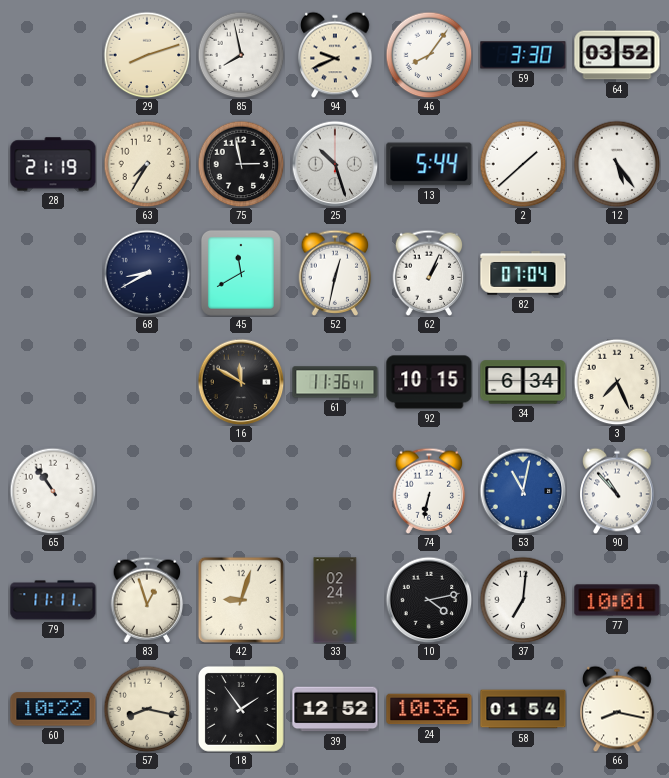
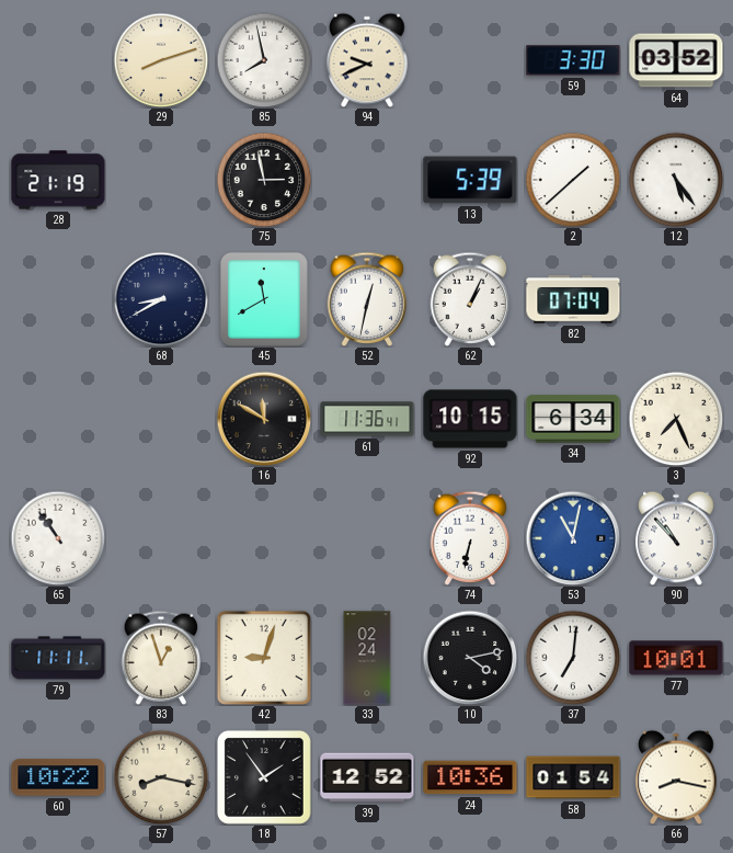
46: 8:06 -> none (429, 55)
63: 7:35 -> none (147, 164)
25: 10:27 -> none (335, 164)
13: 5:44 -> 5:39 (470, 180)
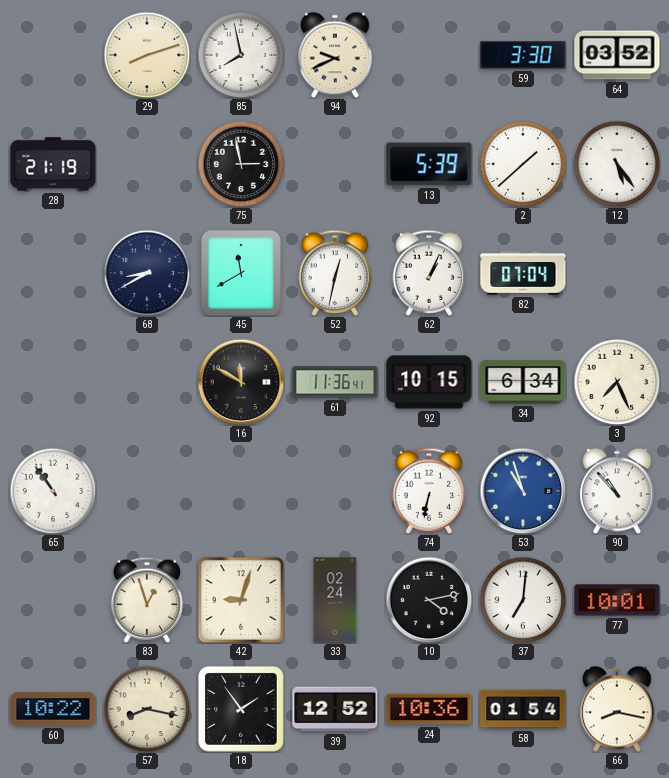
53: 11:02 -> 10:57 (523, 491)
79: 11:11 -> none (58, 658)
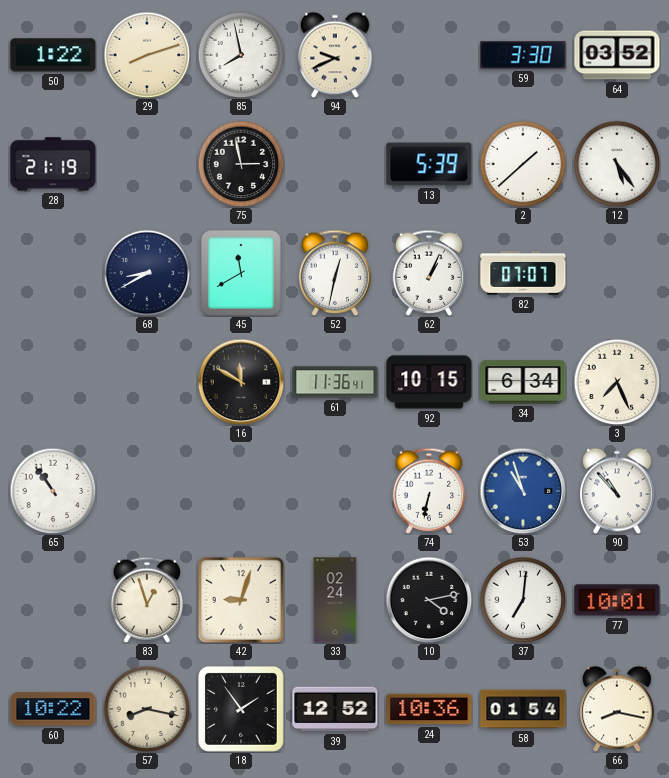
50: none -> 1:22 (53, 55)
82: 07:04 -> 07:07 (523, 273)
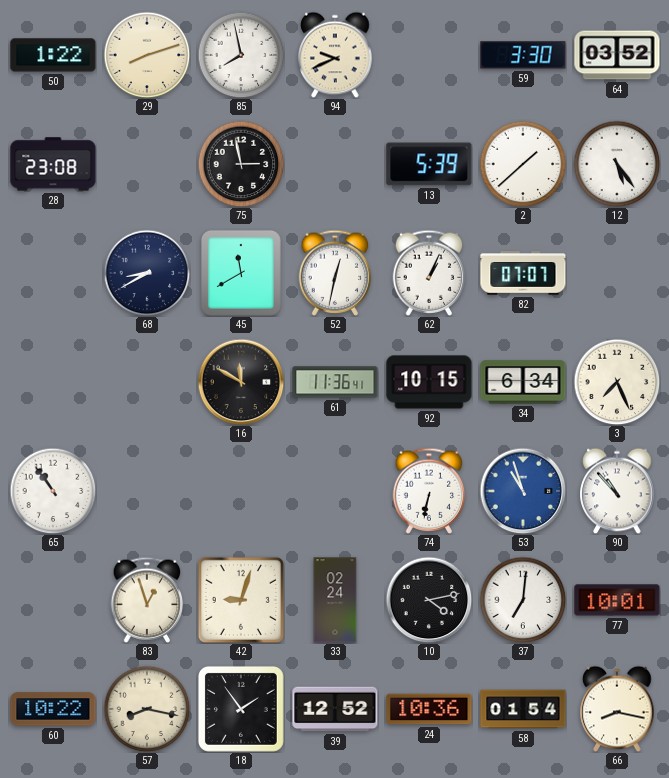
28: 21:19 -> 23:08 (53, 164)
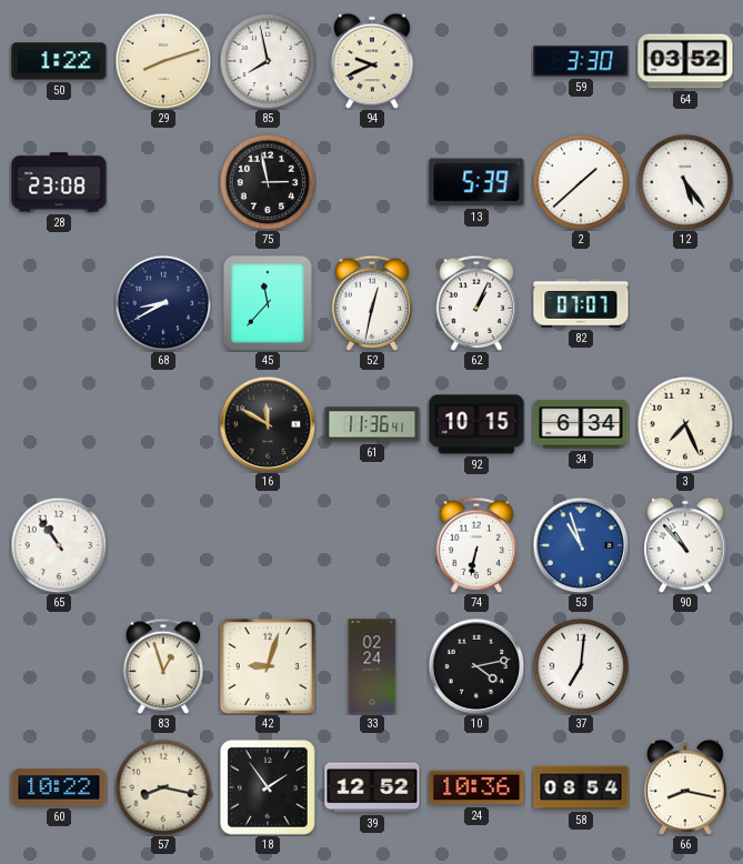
45: 11:40 -> 11:37 (268, 303)
77: 10:01 -> none (617, 600)
58: 01:54 -> 08:54 (581, 787)
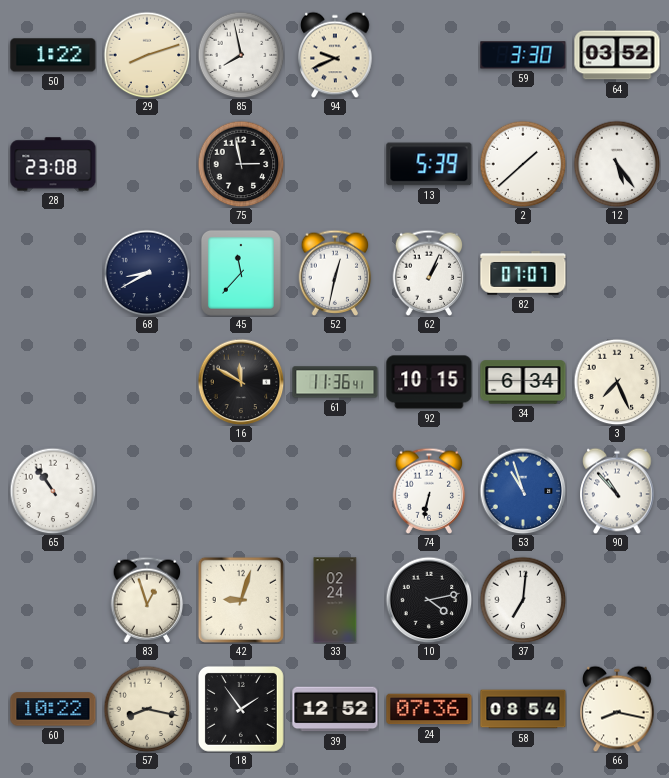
24: 10:36 -> 07:36 (429, 709)
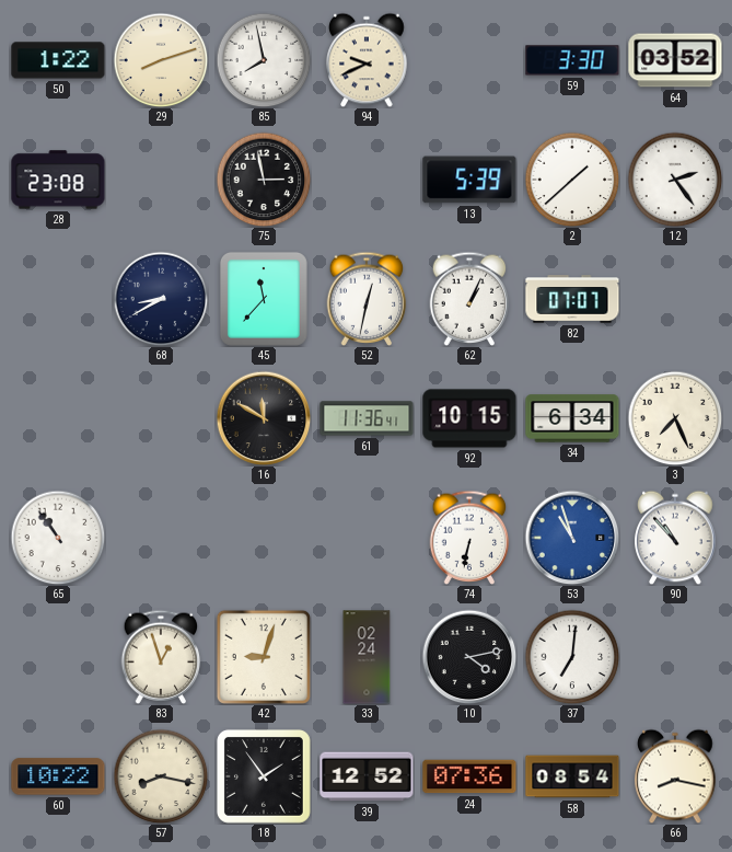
12: 5:24 -> 2:24 (675, 180)
